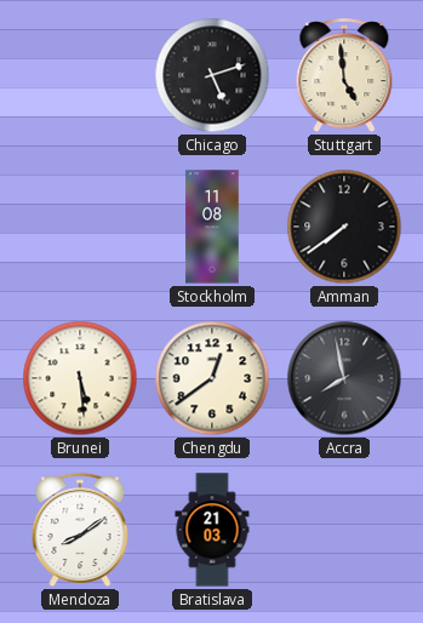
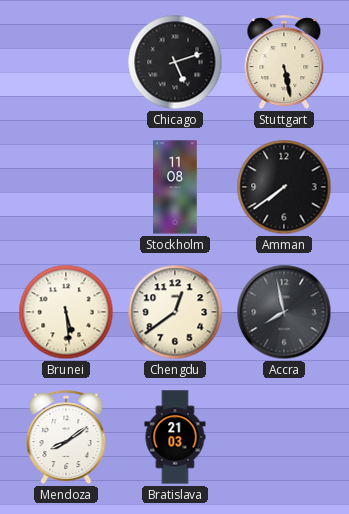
Stuttgart: 4:59 -> 5:28 (284, 63)
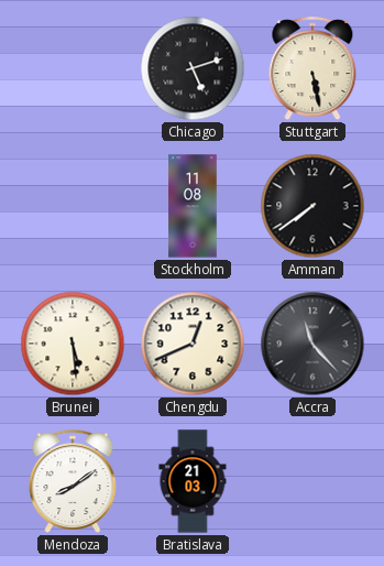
Chengdu: 12:39 -> 12:41 (193, 344)
Accra: 7:58 -> 11:23 (312, 344)
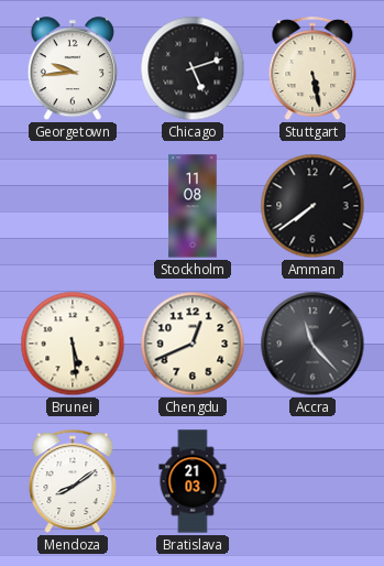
Georgetown: none -> 9:44 (73, 69)
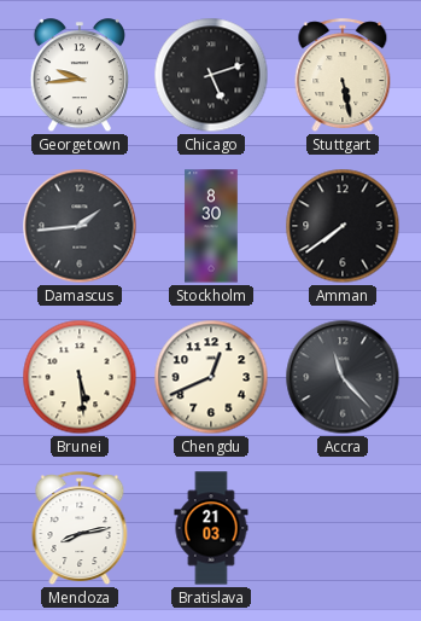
Damascus: none -> 1:44 (80, 226)
Stockholm: 11:08 -> 8:30 (211, 226)
Mendoza: 8:09 -> 8:13 (80, 529)
